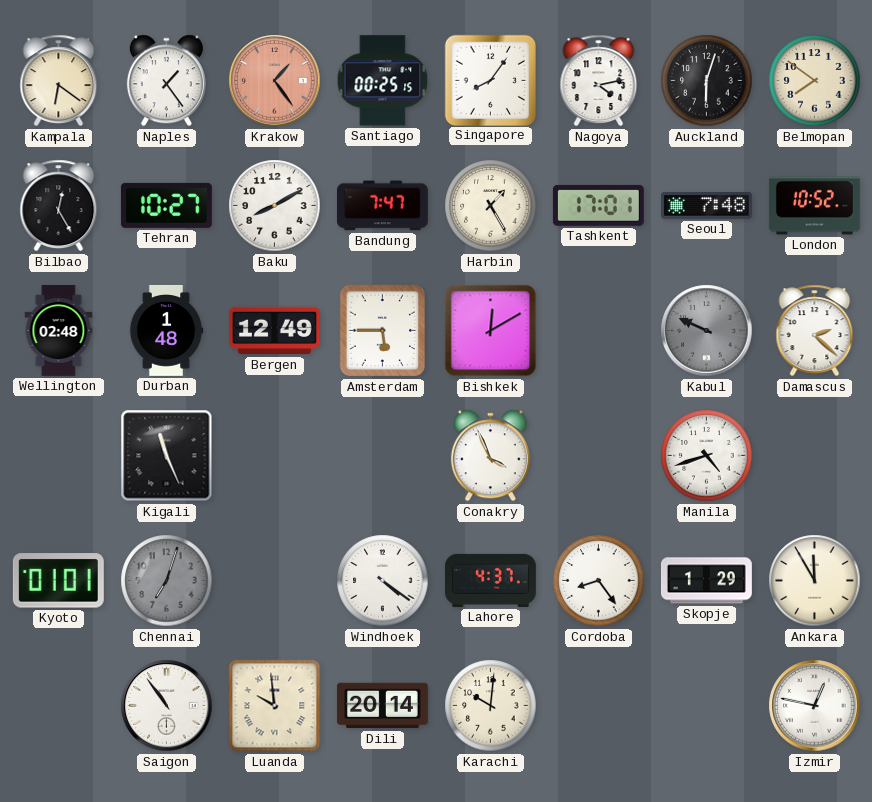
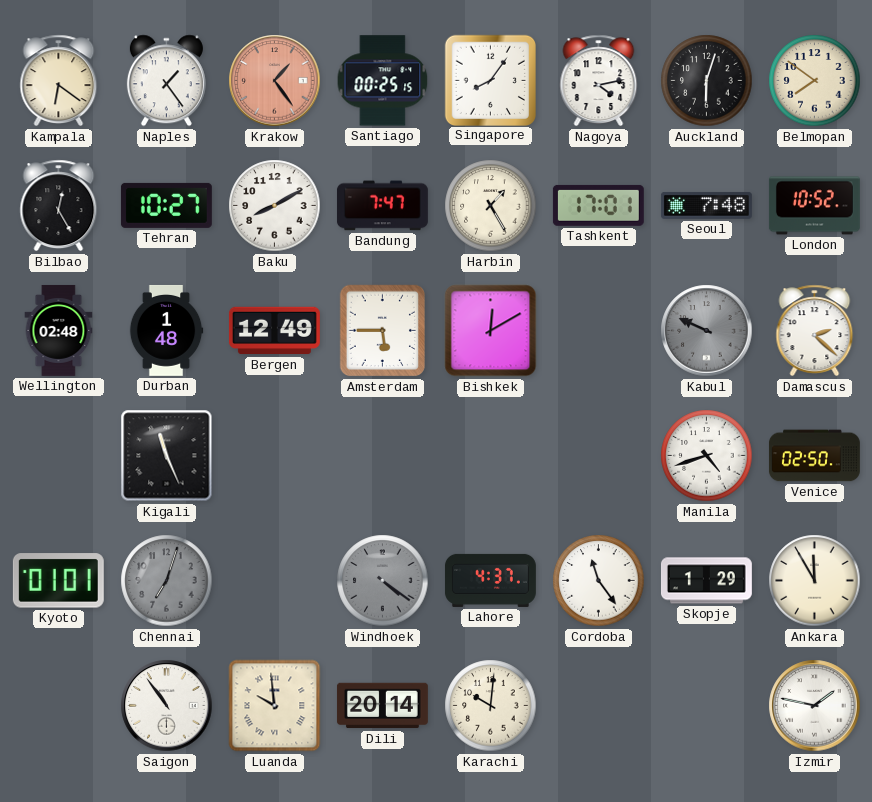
Conakry: 3:56 -> none (490, 456)
Venice: none -> 02:50 (814, 456)
Windhoek dial: white -> grey (383, 581)
Cordoba: 8:24 -> 11:24 (599, 581)
Izmir: 12:47 -> 1:47 (815, 706)
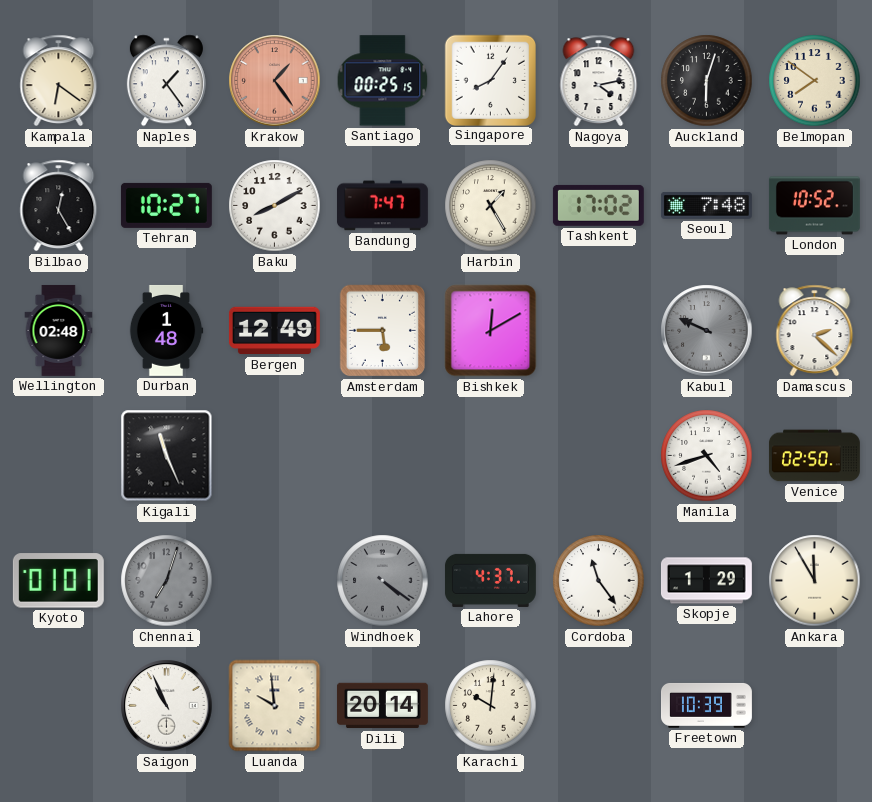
Tashkent: 17:01 -> 17:02 (598, 205)
Saigon: 10:54 -> 10:56 (167, 706)
Freetown: none -> 10:39 (707, 705)
Izmir: 1:47 -> none (815, 706)
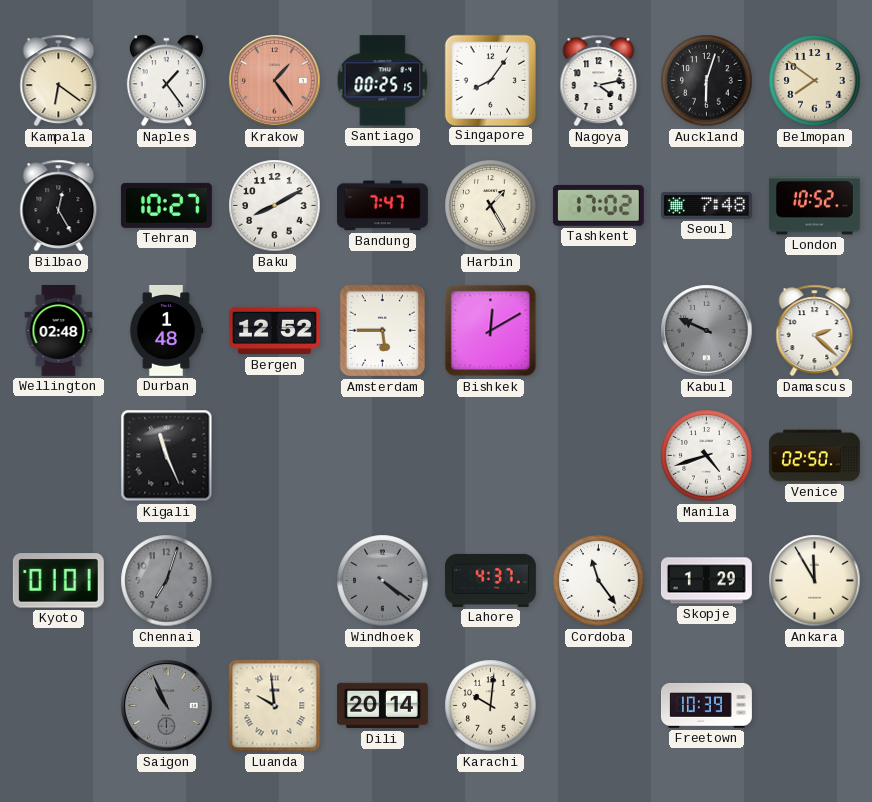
Bergen: 12:49 -> 12:52 (274, 331)
Saigon dial: white -> grey (167, 706)
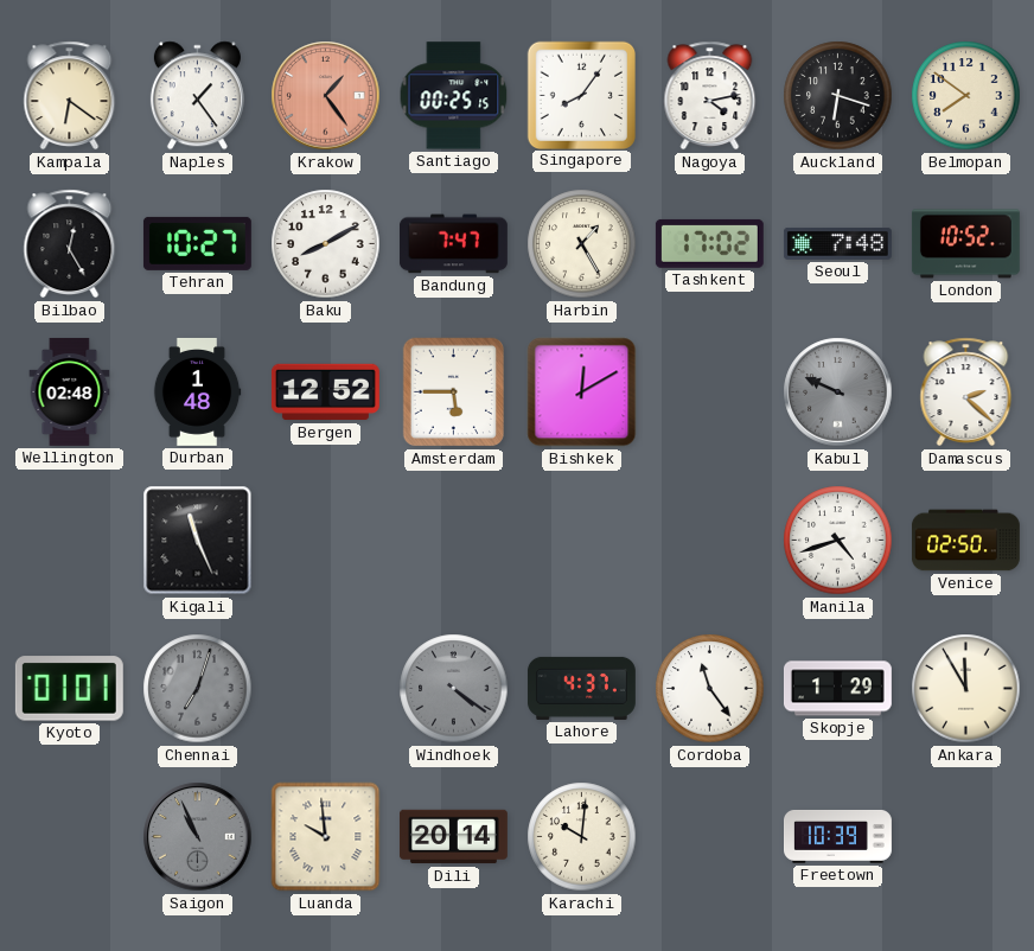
Auckland: 6:03 -> 6:18 (838, 96)
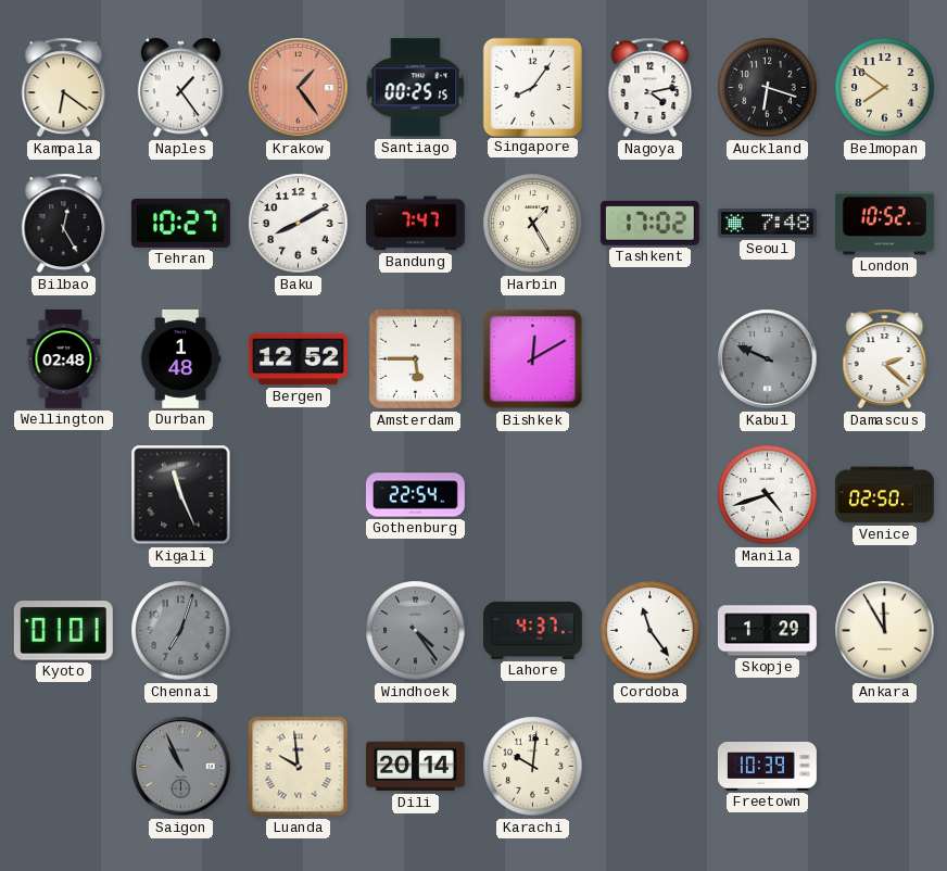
Gothenburg: none -> 22:54 (415, 495)
Windhoek: 4:21 -> 4:24 (416, 631)
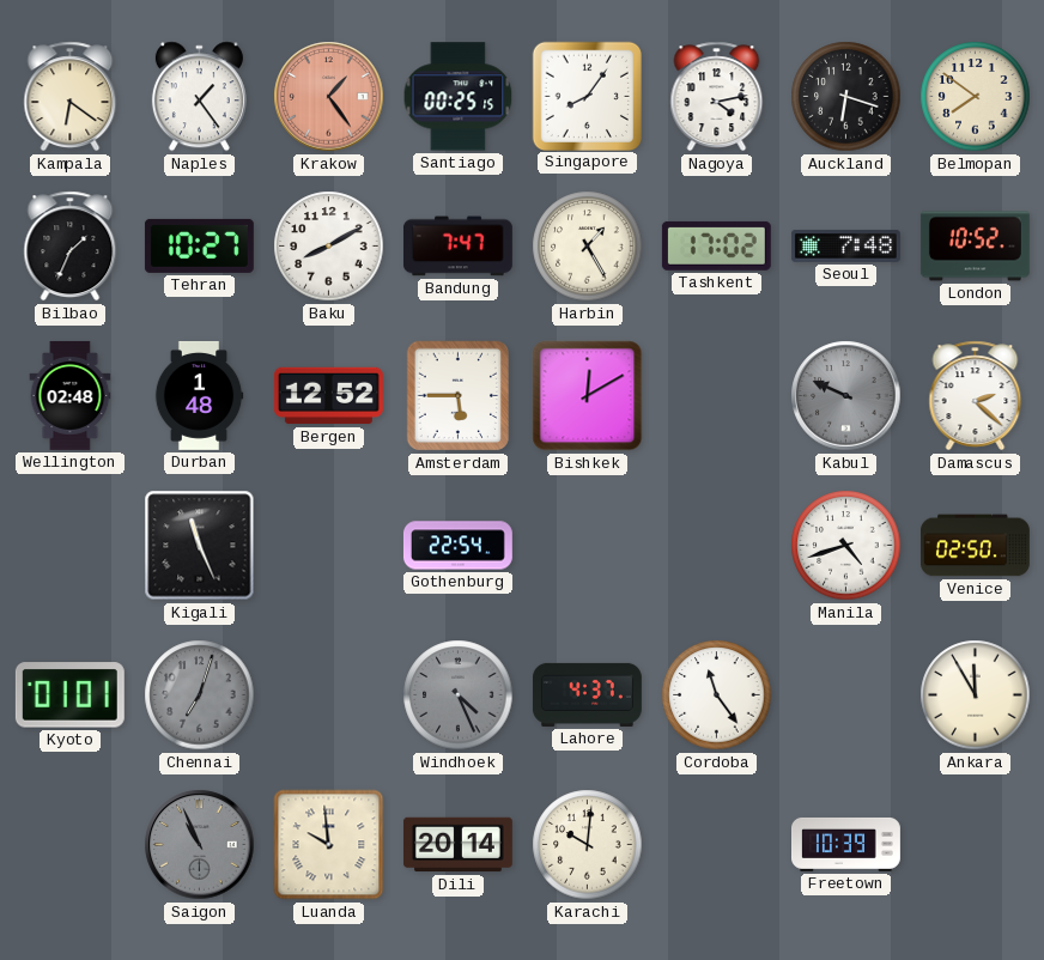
Bilbao: 12:25 -> 1:34 (71, 247)
Windhoek: 4:24 -> 4:26 (459, 695)
Skopje: 1:29 -> none (767, 631)
